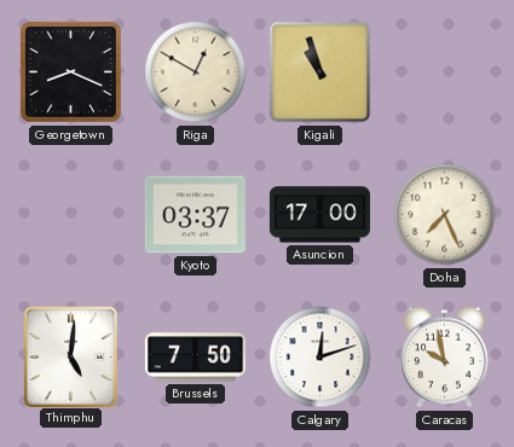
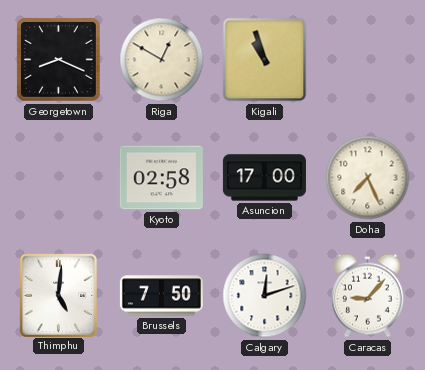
Kyoto: 03:37 -> 02:58 (161, 178)
Caracas: 9:58 -> 9:07 (367, 296)
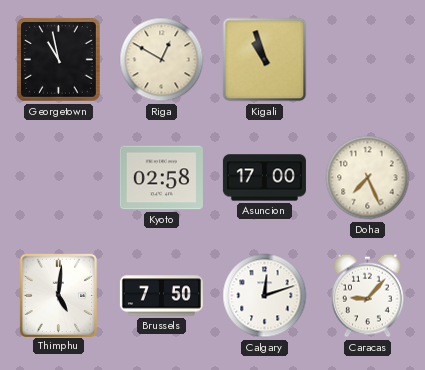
Georgetown: 8:19 -> 10:58 (59, 60)
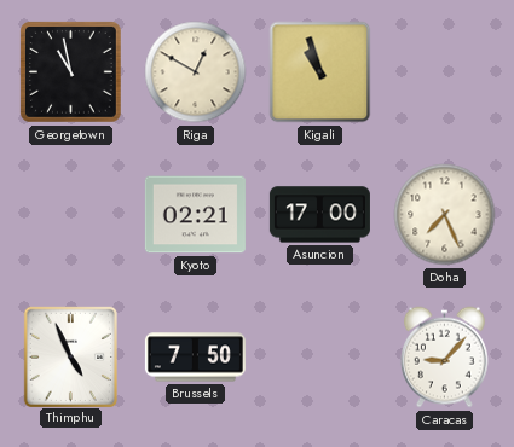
Kyoto: 02:58 -> 02:21 (195, 215)
Thimphu: 5:01 -> 4:56 (70, 356)
Calgary: 12:12 -> none (265, 296)
